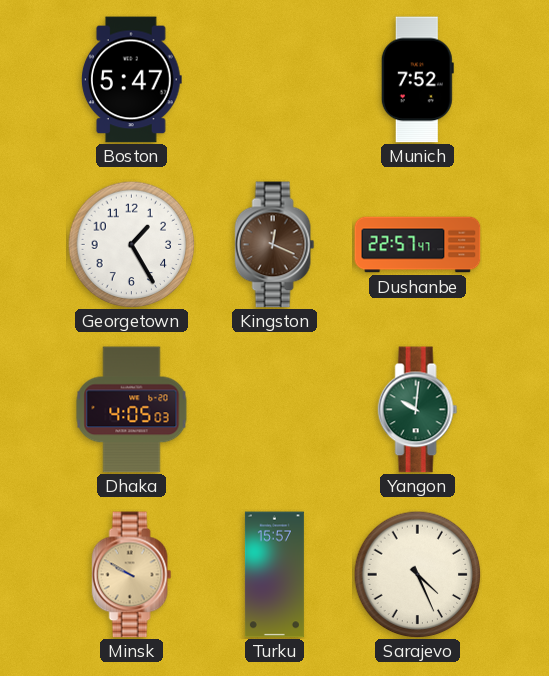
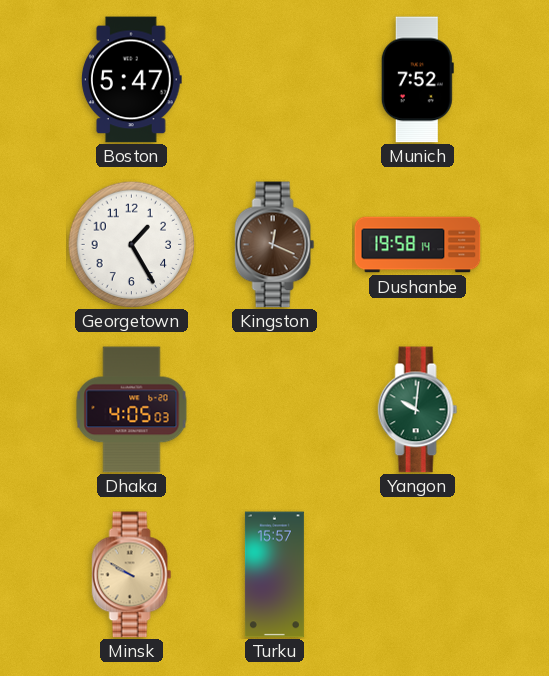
Dushanbe: 22:57 -> 19:58 (418, 245)
Sarajevo: 4:26 -> none (417, 574)
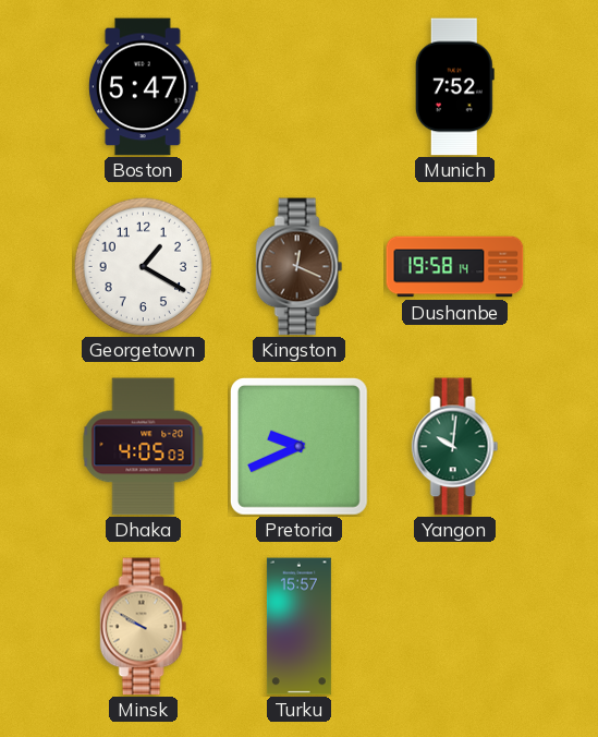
Georgetown: 1:25 -> 1:20 (143, 266)
Pretoria: none -> 9:41 (300, 447)
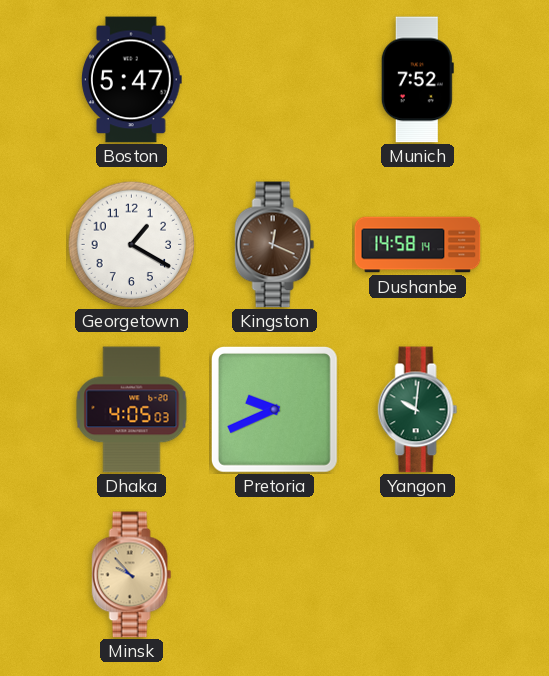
Dushanbe: 19:58 -> 14:58 (418, 245)
Minsk: 9:50 -> 9:53 (132, 575)
Turku: 15:57 -> none (298, 627)
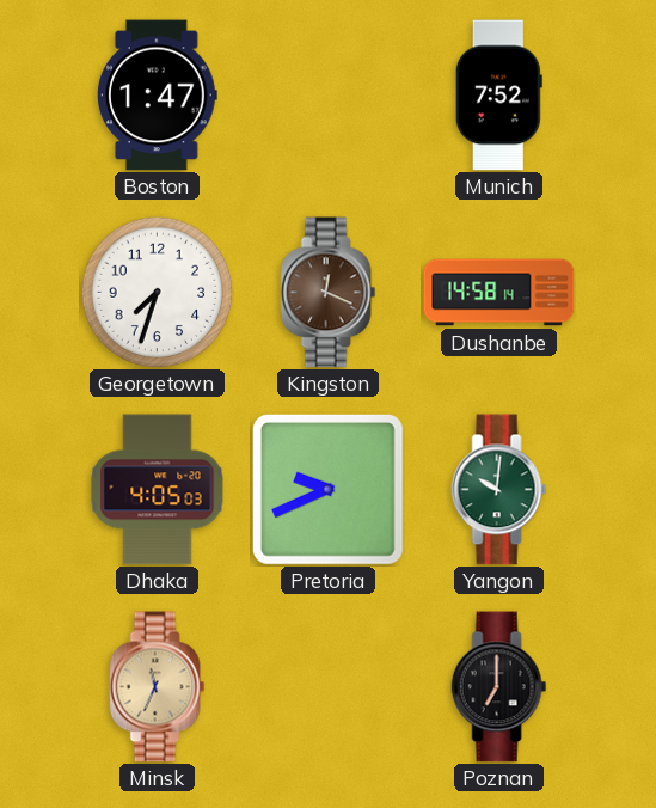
Boston: 5:47 -> 1:47 (157, 96)
Georgetown: 1:20 -> 7:33 (157, 292)
Minsk: 9:53 -> 11:34 (158, 687)
Poznan: none -> 7:00 (499, 687)
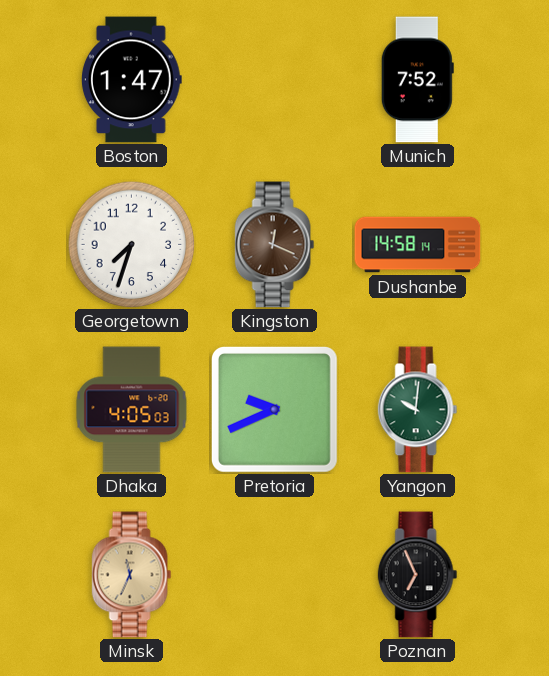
Poznan: 7:00 -> 6:56 (418, 575)
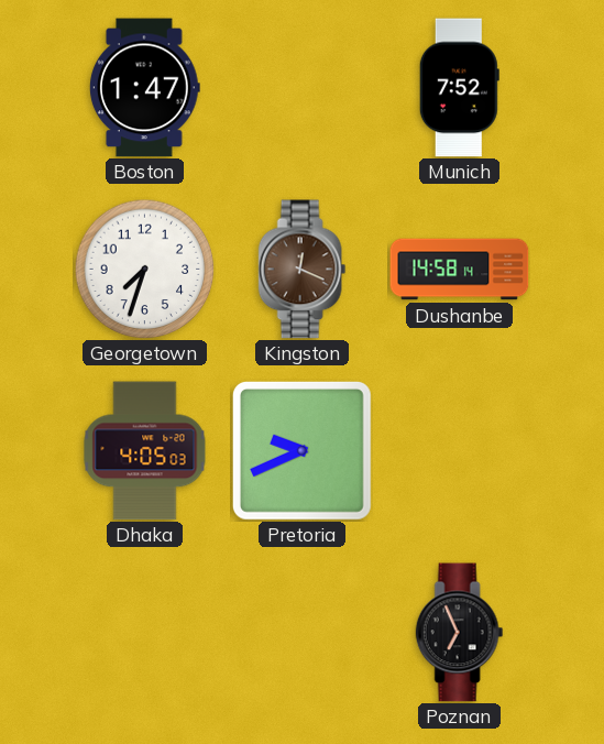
Yangon: 10:01 -> none (418, 410)
Minsk: 11:34 -> none (132, 575)
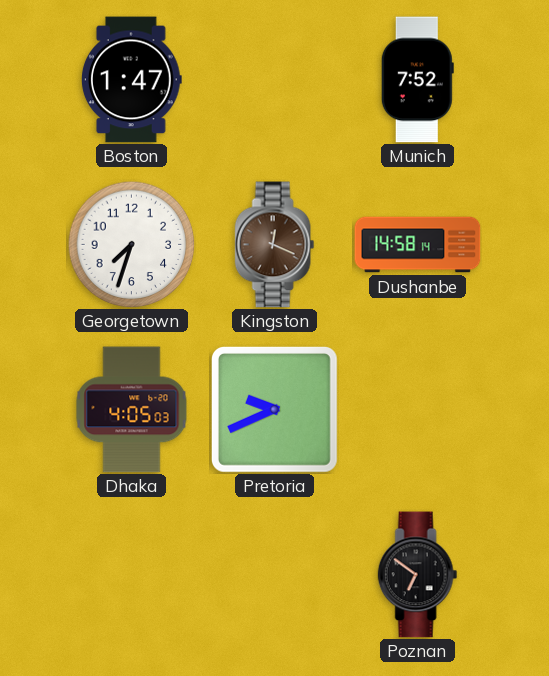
Poznan: 6:56 -> 6:51 (418, 575)
